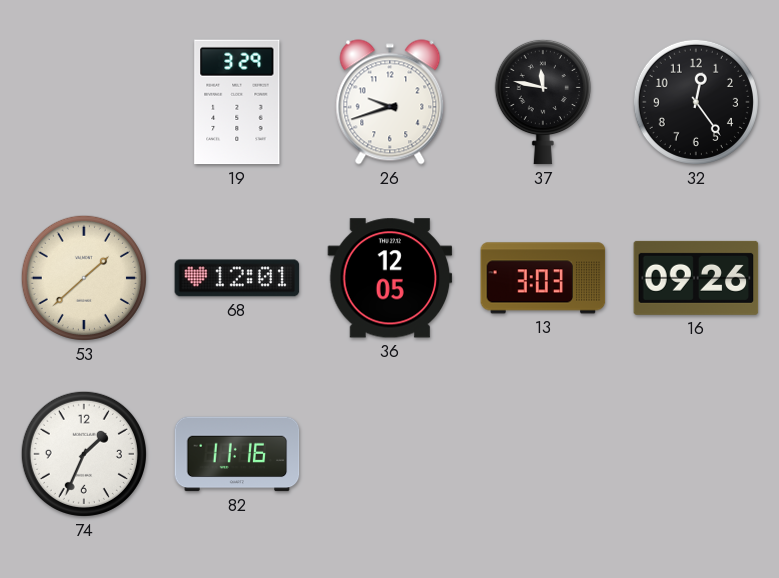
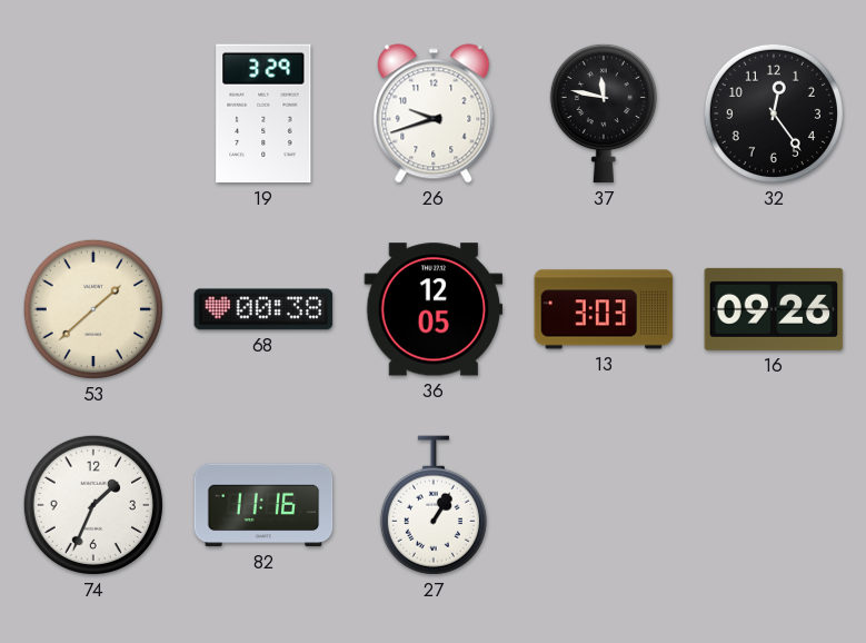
68: 12:01 -> 00:38 (263, 309)
27: none -> 1:05 (434, 505)
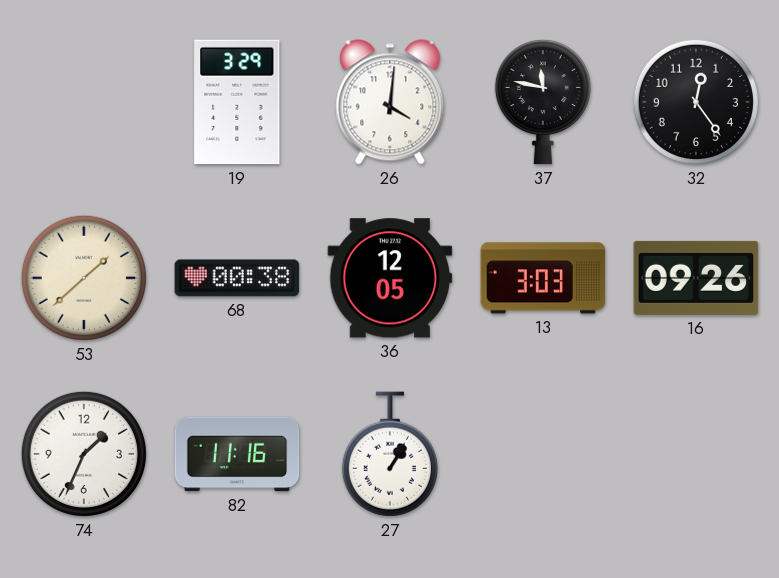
26: 9:42 -> 4:01 (390, 102)
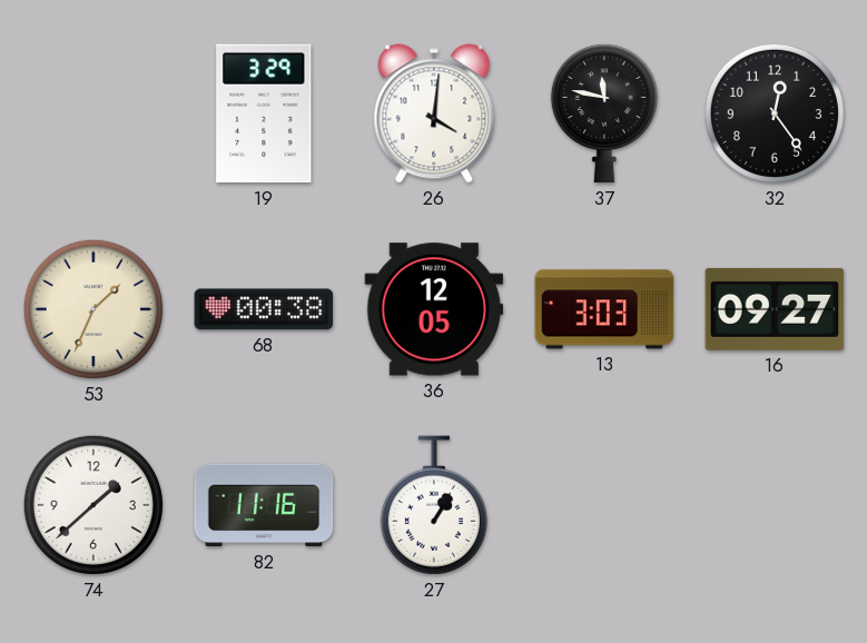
53: 1:38 -> 1:34 (93, 309)
16: 09:26 -> 09:27 (775, 309)
74: 1:34 -> 1:38 (93, 505)
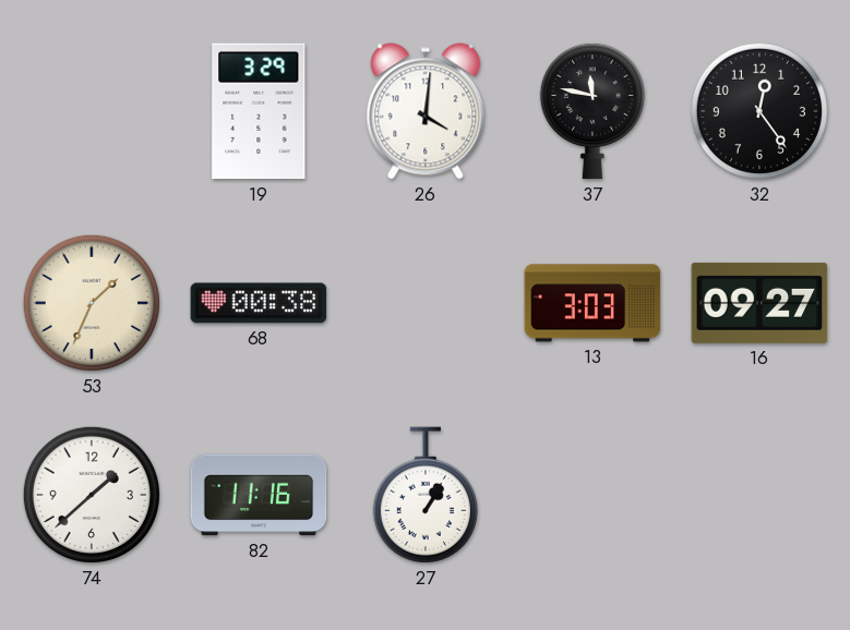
36: 12:05 -> none (434, 309)
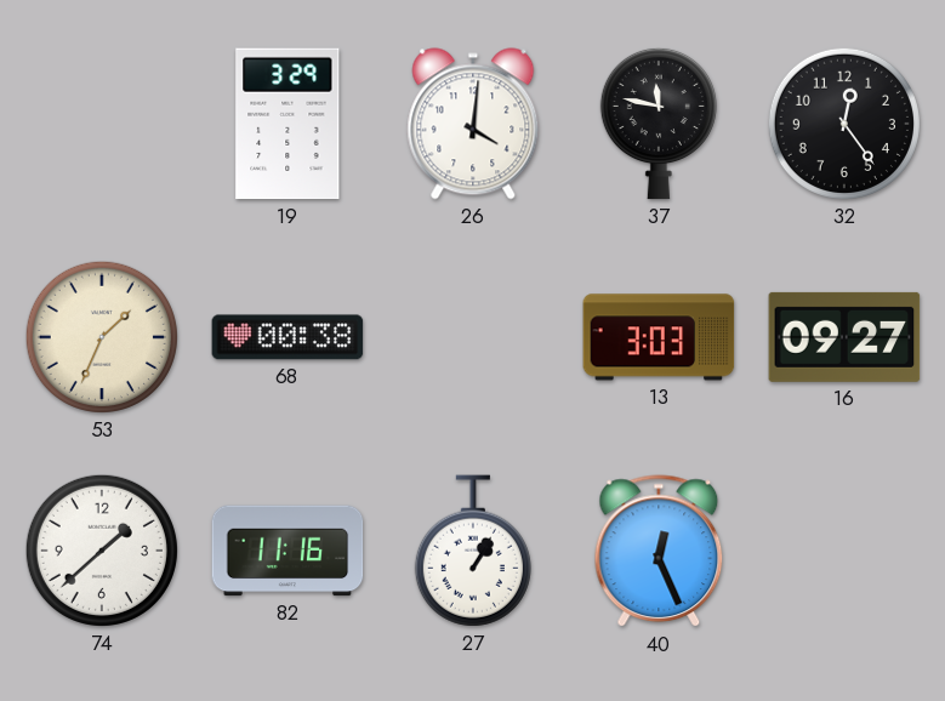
40: none -> 12:26 (659, 552)
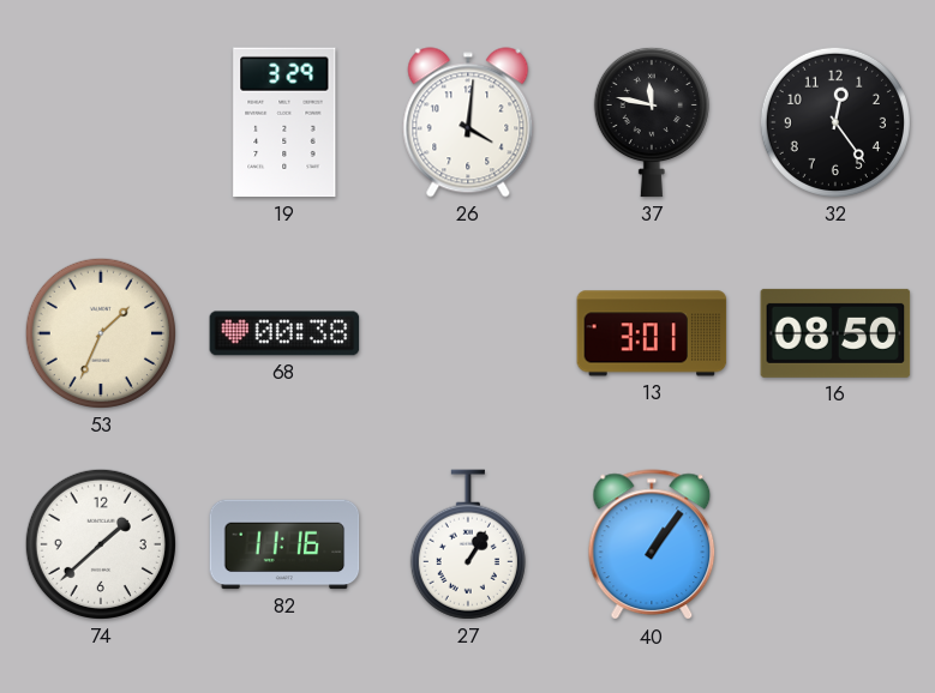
13: 3:03 -> 3:01 (652, 333)
16: 09:27 -> 08:50 (835, 333)
40: 12:26 -> 1:06 (652, 546)
